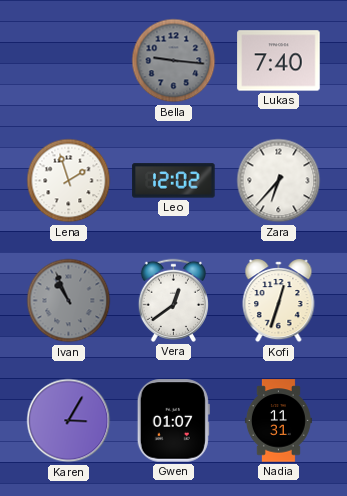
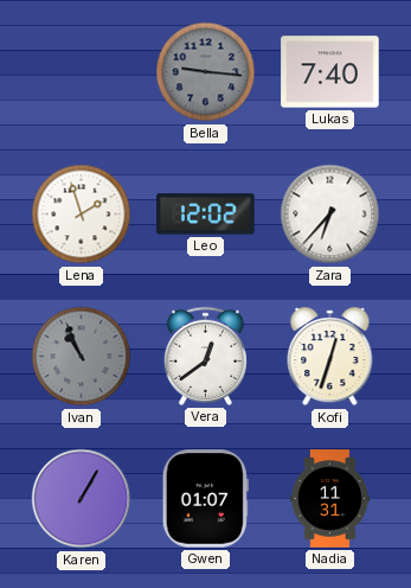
Karen: 3:05 -> 1:05 (82, 499)
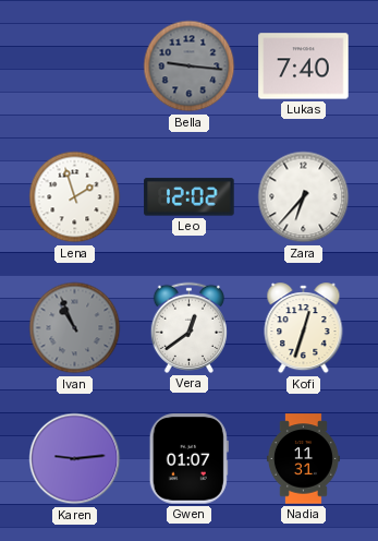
Karen: 1:05 -> 9:14 (75, 459)
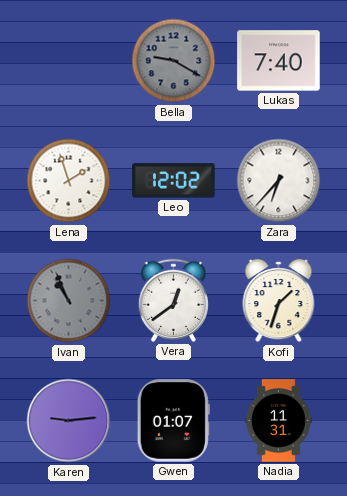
Bella: 9:16 -> 9:20 (174, 61)
Kofi: 12:33 -> 1:33 (279, 301)
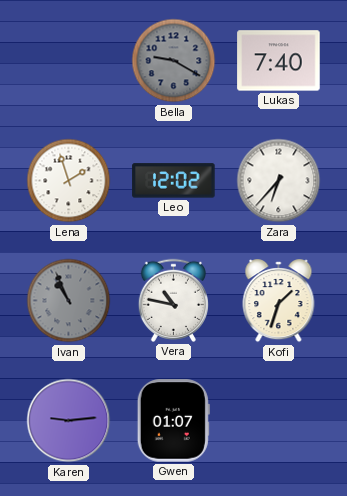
Vera: 12:39 -> 10:47 (173, 300)
Nadia: 11:31 -> none (278, 421)
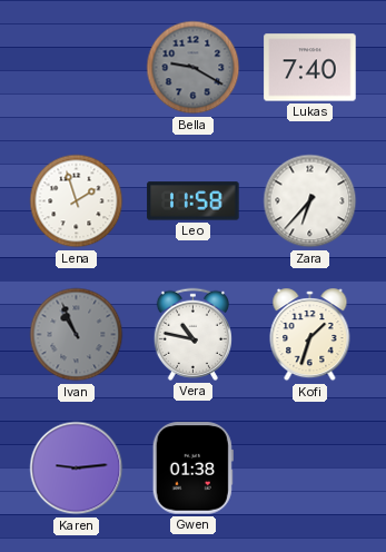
Leo: 12:02 -> 11:58 (194, 201)
Gwen: 01:07 -> 01:38 (192, 469)
